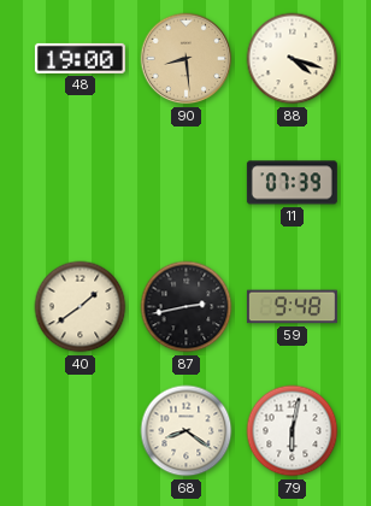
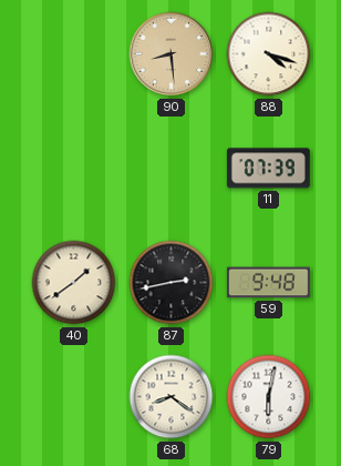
48: 19:00 -> none (79, 58)
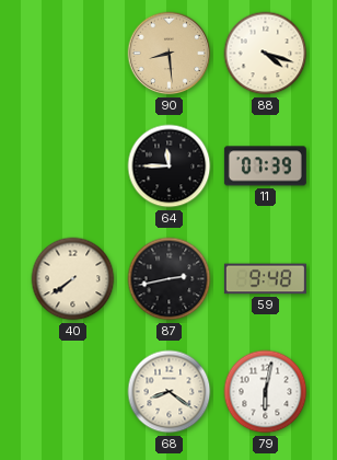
64: none -> 11:45 (170, 166)
40: 1:39 -> 7:39 (73, 279)
